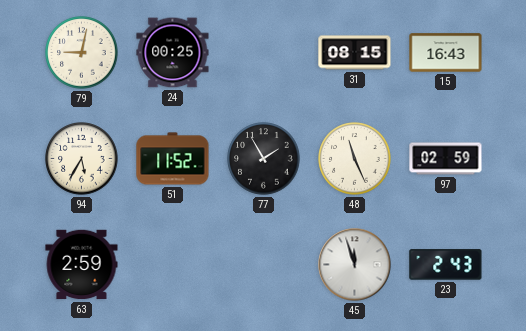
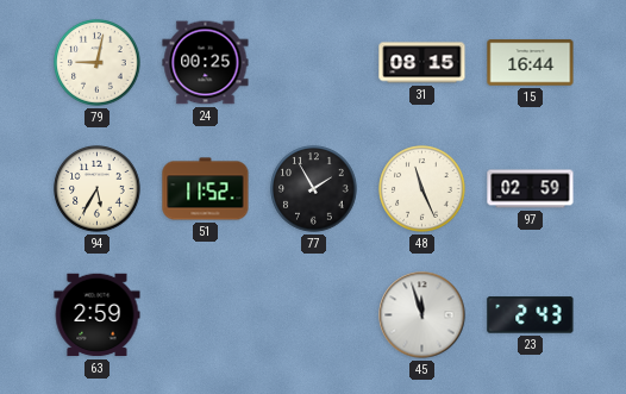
15: 16:43 -> 16:44 (531, 63)
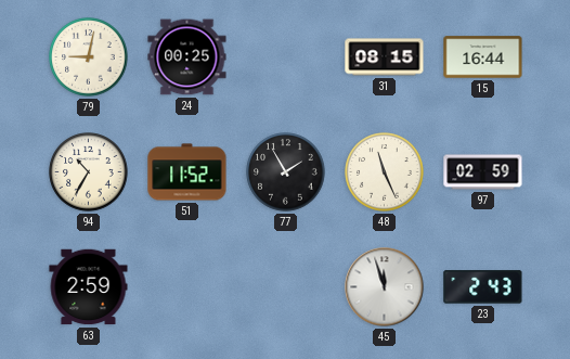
94: 5:35 -> 10:35 (89, 172)
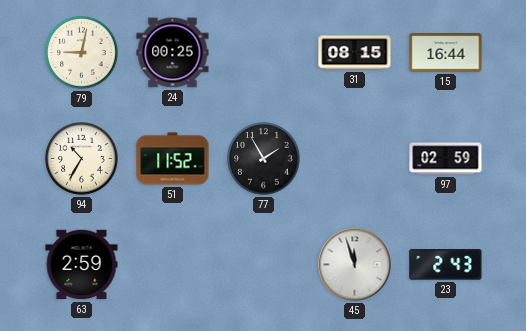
48: 11:26 -> none (385, 172)
